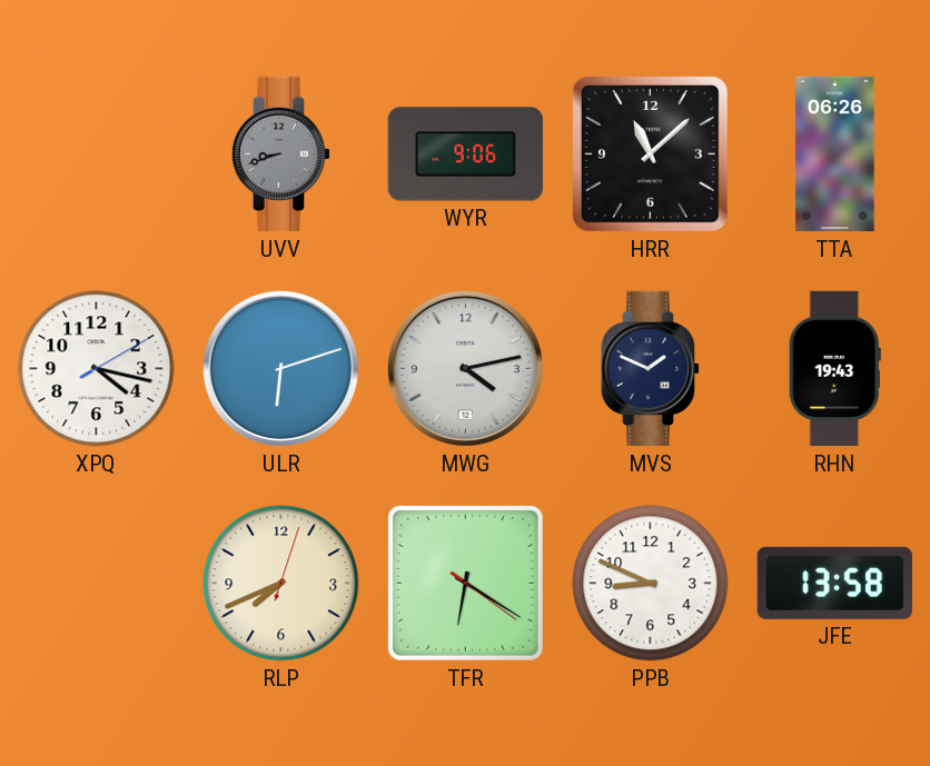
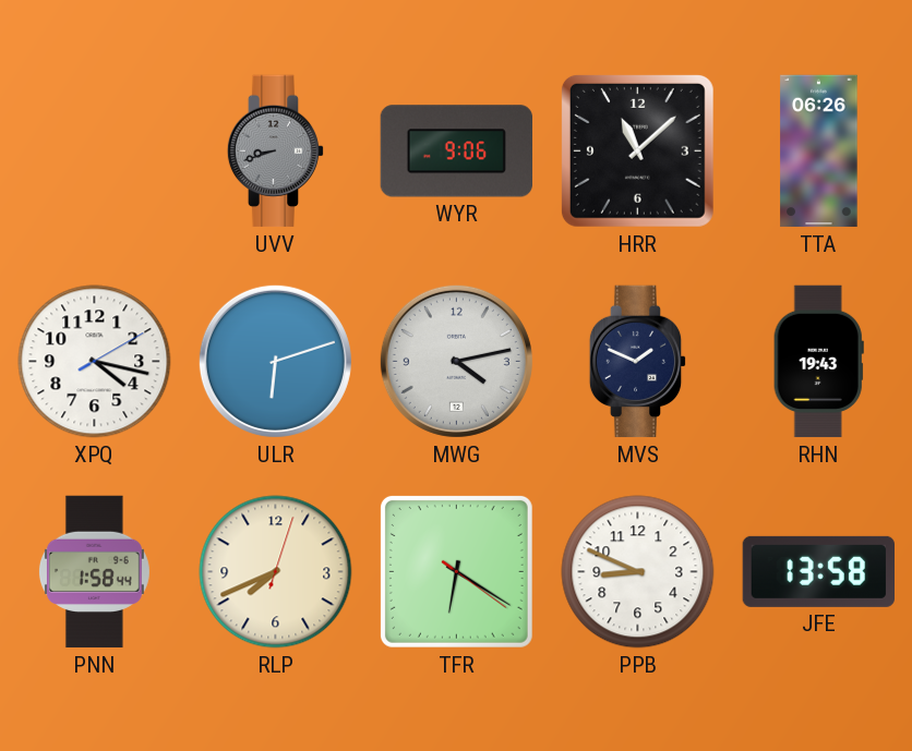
PNN: none -> 1:58 (94, 572)
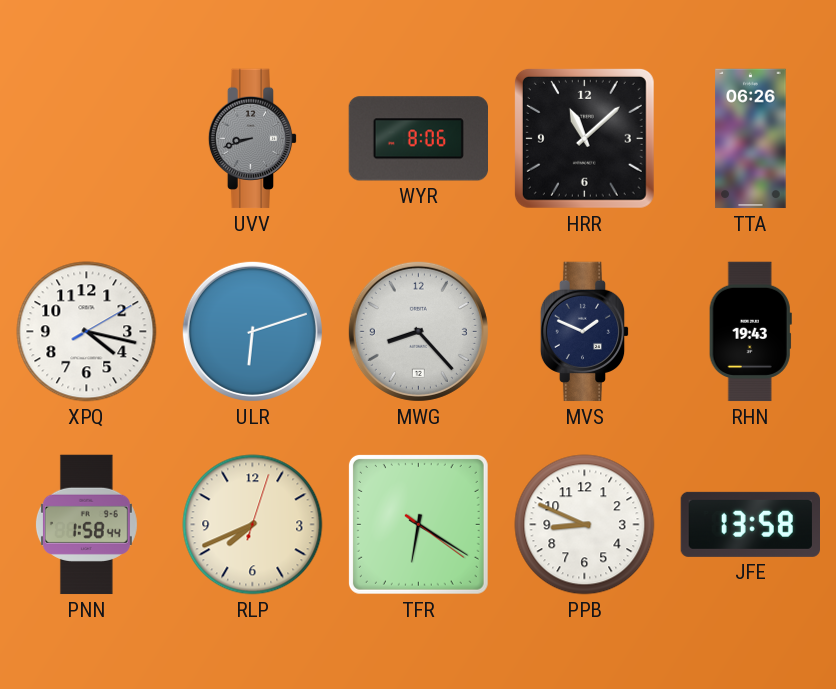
WYR: 9:06 -> 8:06 (418, 139)
MWG: 4:13 -> 8:23 (418, 331)
